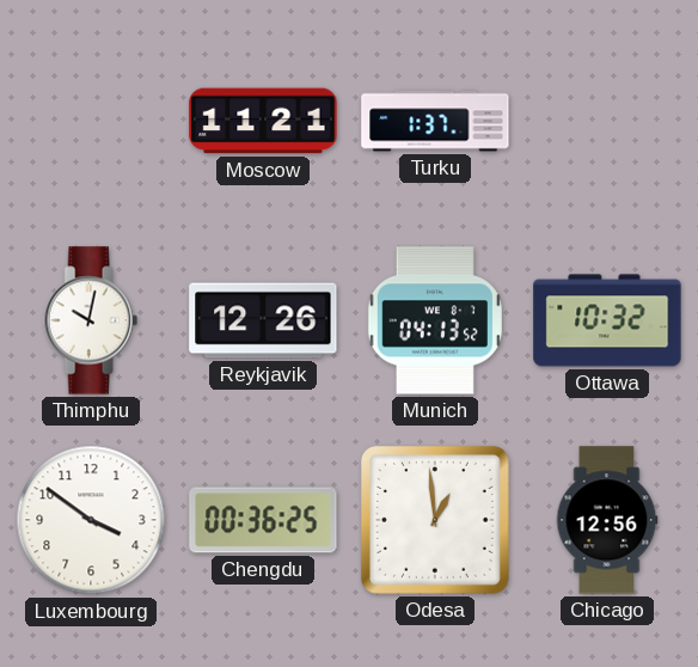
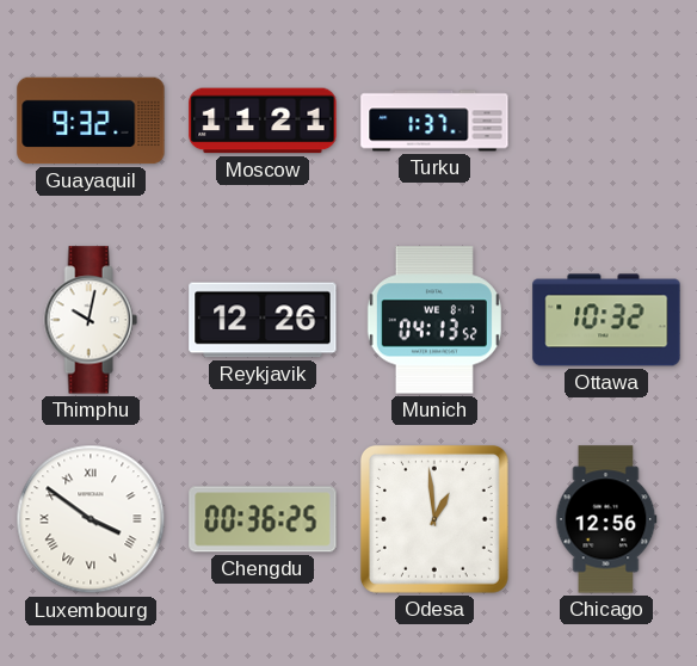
Guayaquil: none -> 9:32 (91, 121)
Luxembourg numerals: Arabic -> Roman (91, 519)
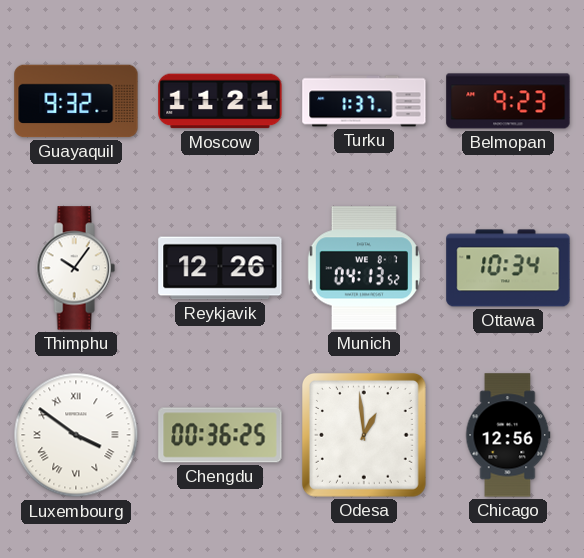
Belmopan: none -> 9:23 (508, 101)
Thimphu: 10:02 -> 10:06 (76, 268)
Ottawa: 10:32 -> 10:34 (508, 268)
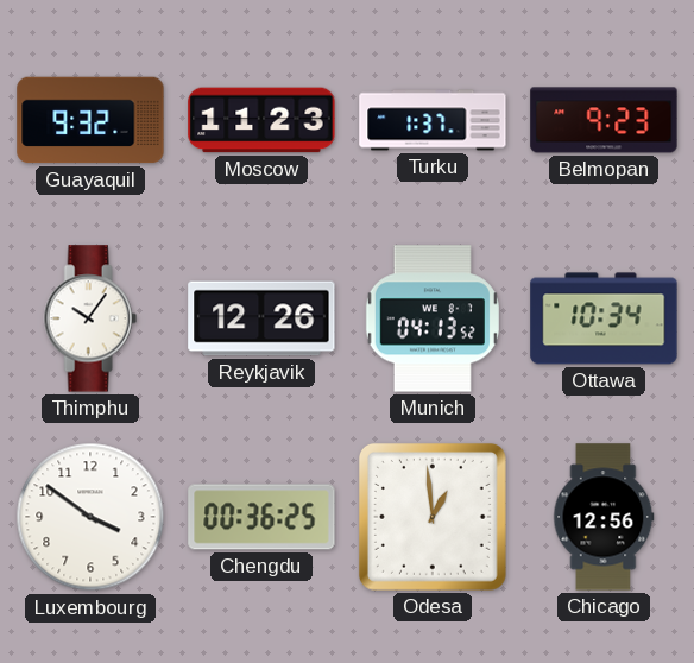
Moscow: 11:21 -> 11:23 (261, 120)
Luxembourg numerals: Roman -> Arabic (90, 517)
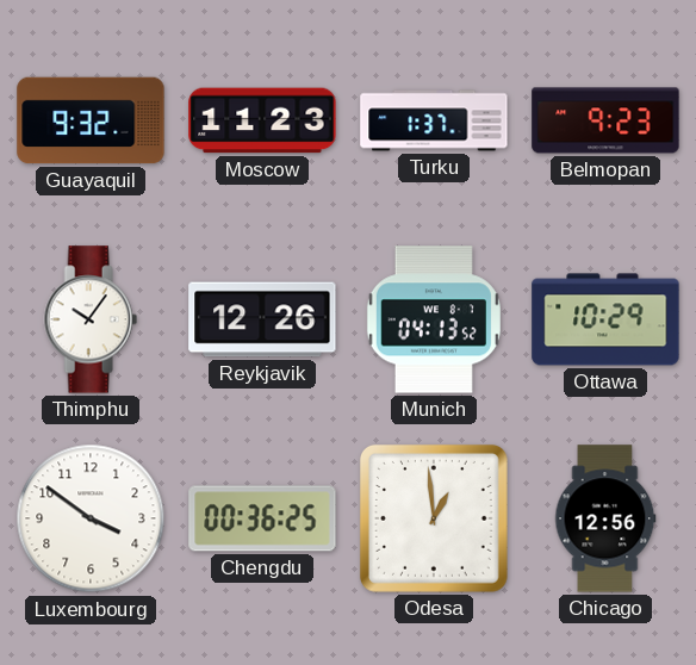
Ottawa: 10:34 -> 10:29 (605, 319)
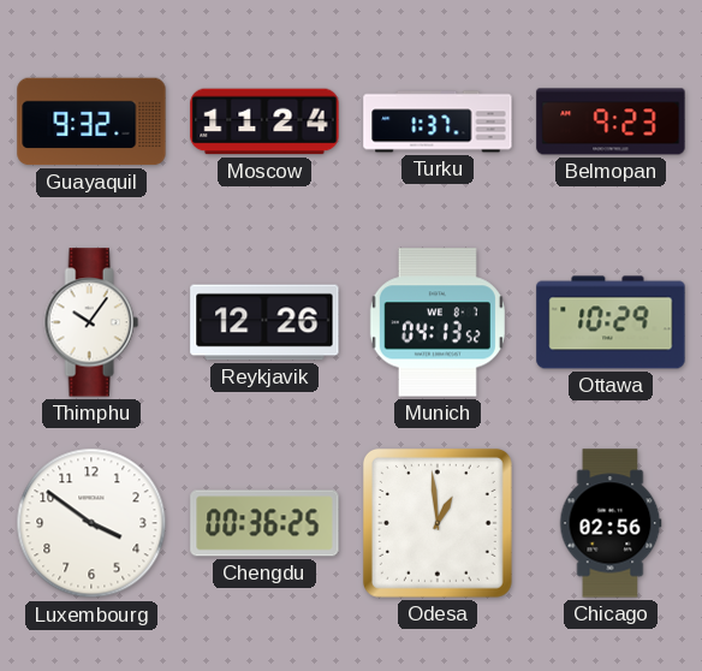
Moscow: 11:23 -> 11:24 (264, 121)
Chicago: 12:56 -> 02:56 (611, 523)
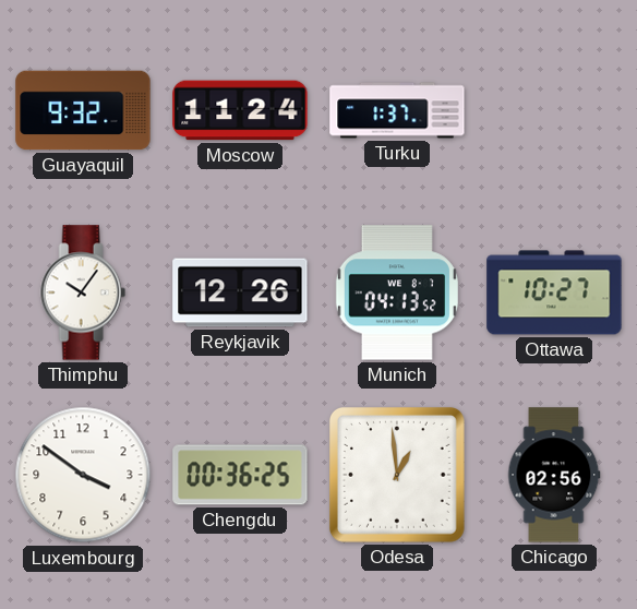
Belmopan: 9:23 -> none (611, 121)
Ottawa: 10:29 -> 10:27 (554, 292)
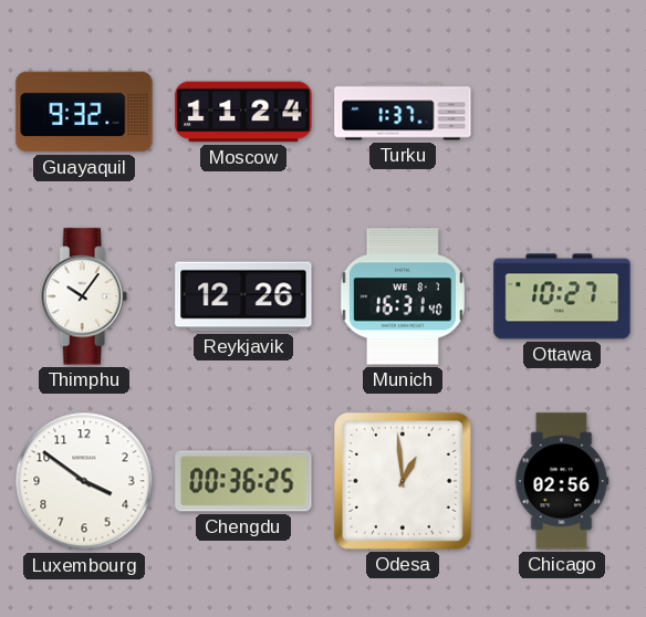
Munich: 04:13 -> 16:31 (403, 296)
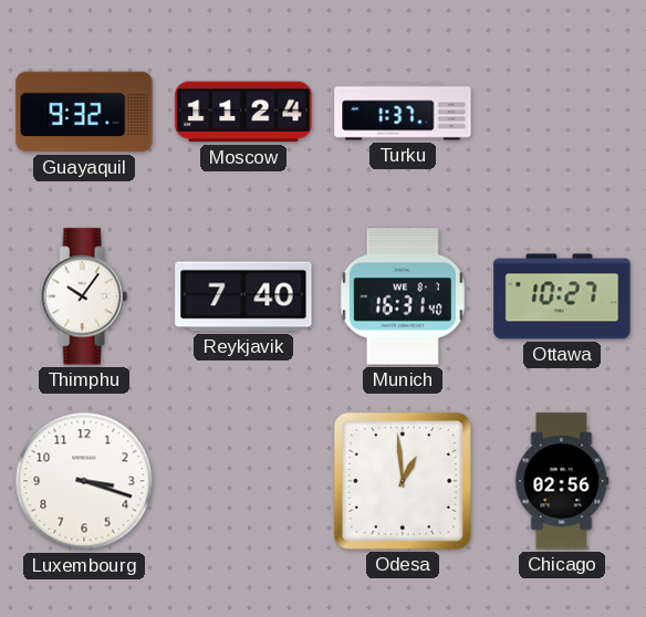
Reykjavik: 12:26 -> 7:40 (243, 296)
Luxembourg: 3:51 -> 3:18 (84, 481)
Chengdu: 00:36 -> none (243, 481)
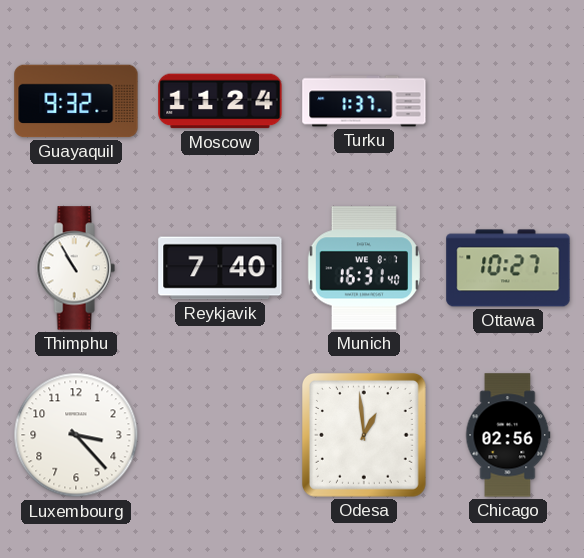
Thimphu: 10:06 -> 10:55 (76, 268)
Luxembourg: 3:18 -> 3:23 (76, 435)
